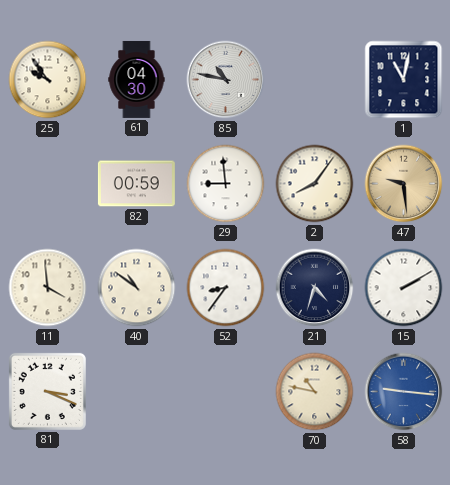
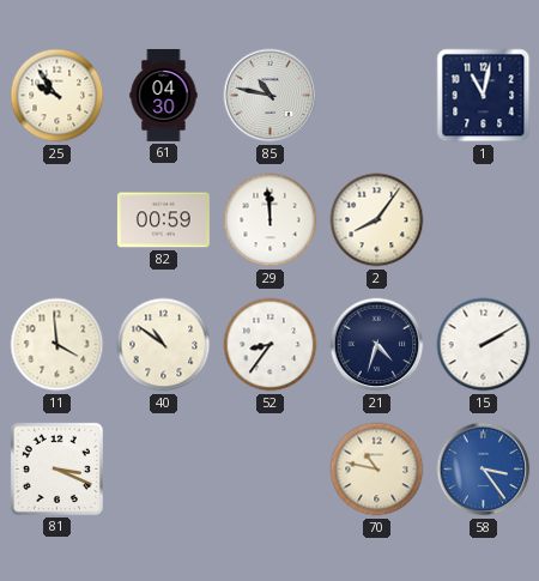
29: 8:59 -> 11:59 (271, 220)
47: 9:29 -> none (404, 184)
58: 9:16 -> 3:24 (484, 470)
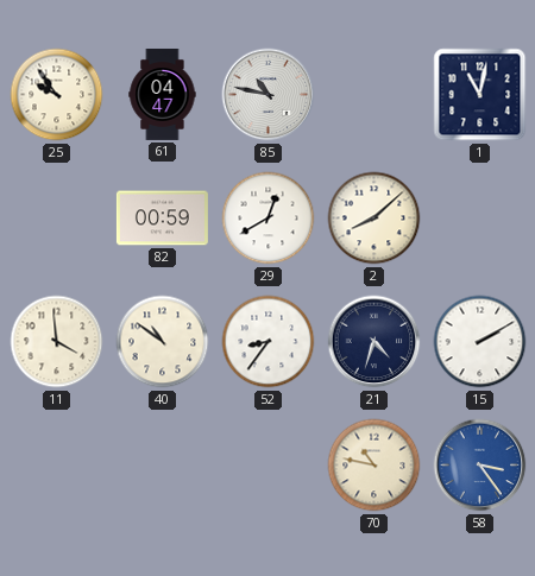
61: 04:30 -> 04:47 (163, 94)
29: 11:59 -> 12:40 (269, 219)
2: 8:06 -> 8:08 (374, 219)
81: 3:19 -> none (56, 468)
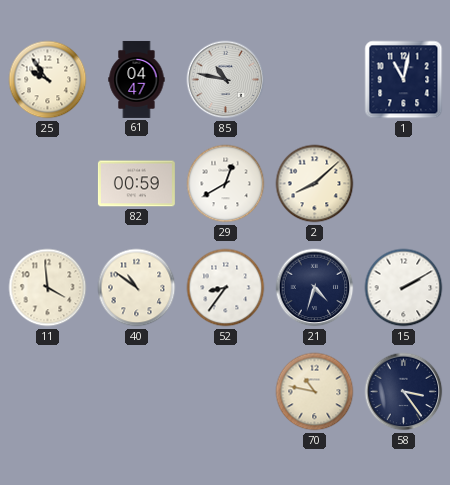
58 dial: blue -> navy (404, 392)
